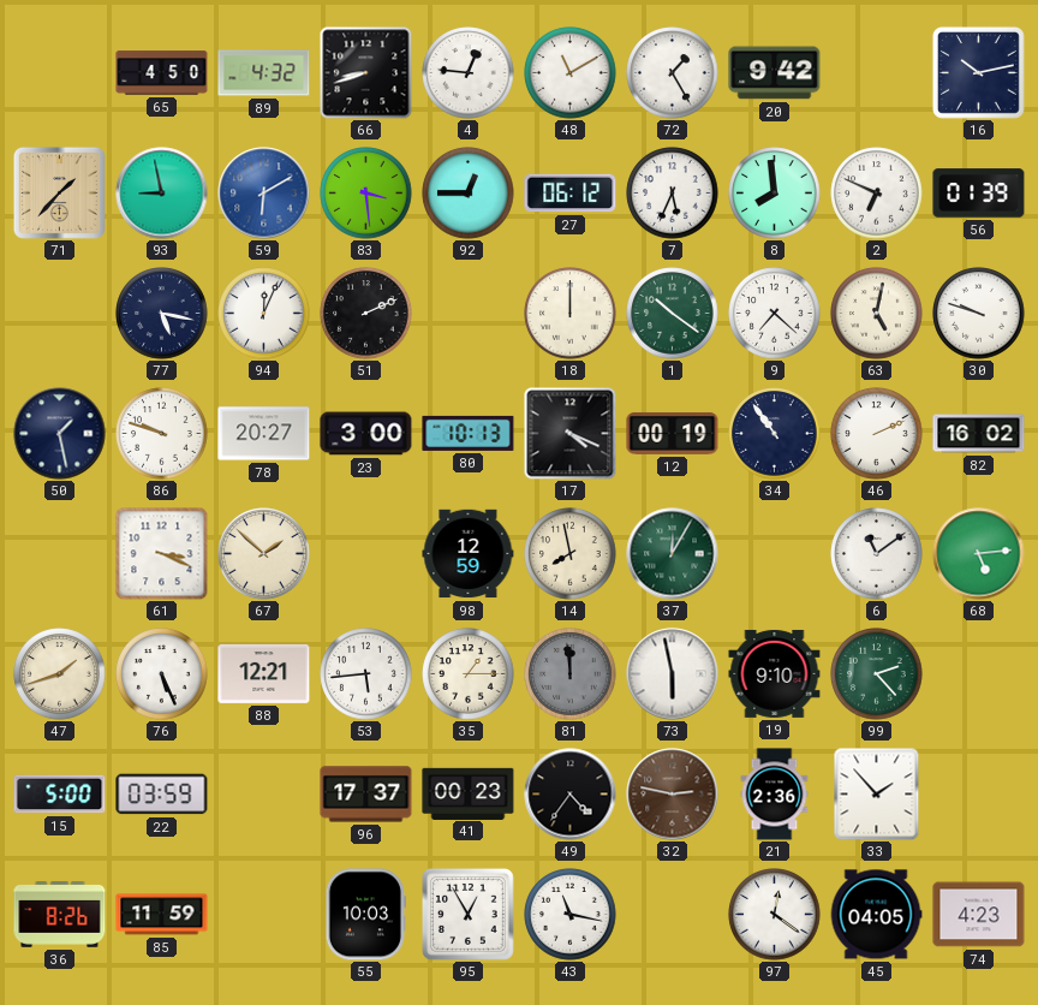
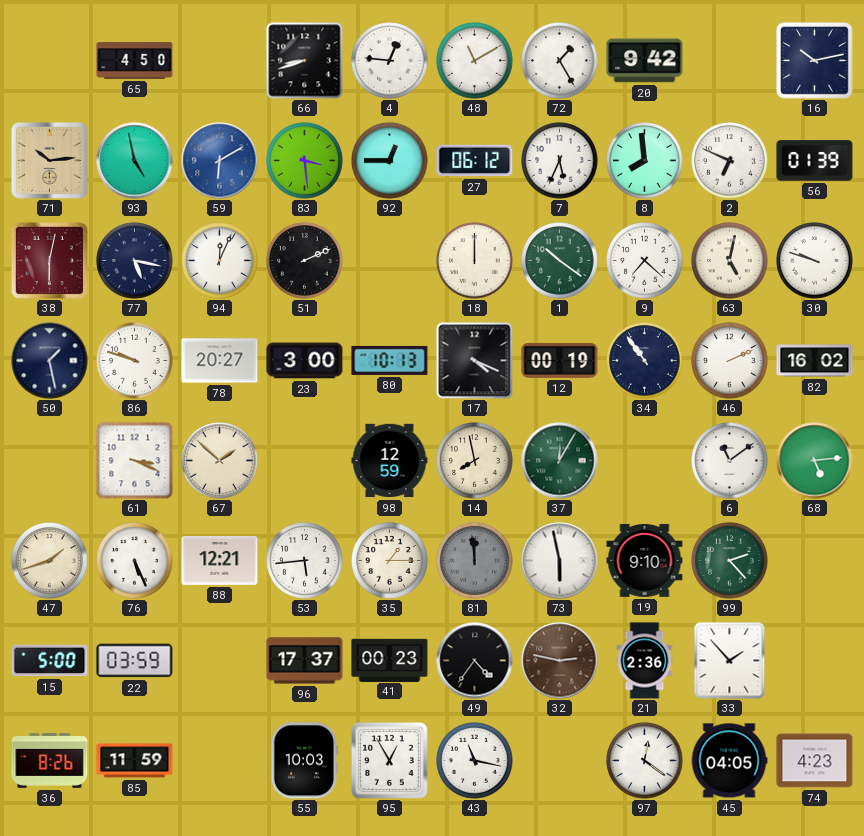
89: 4:32 -> none (264, 73)
71: 1:37 -> 10:14 (49, 160)
93: 8:58 -> 4:58 (135, 161)
38: none -> 6:02 (49, 260)
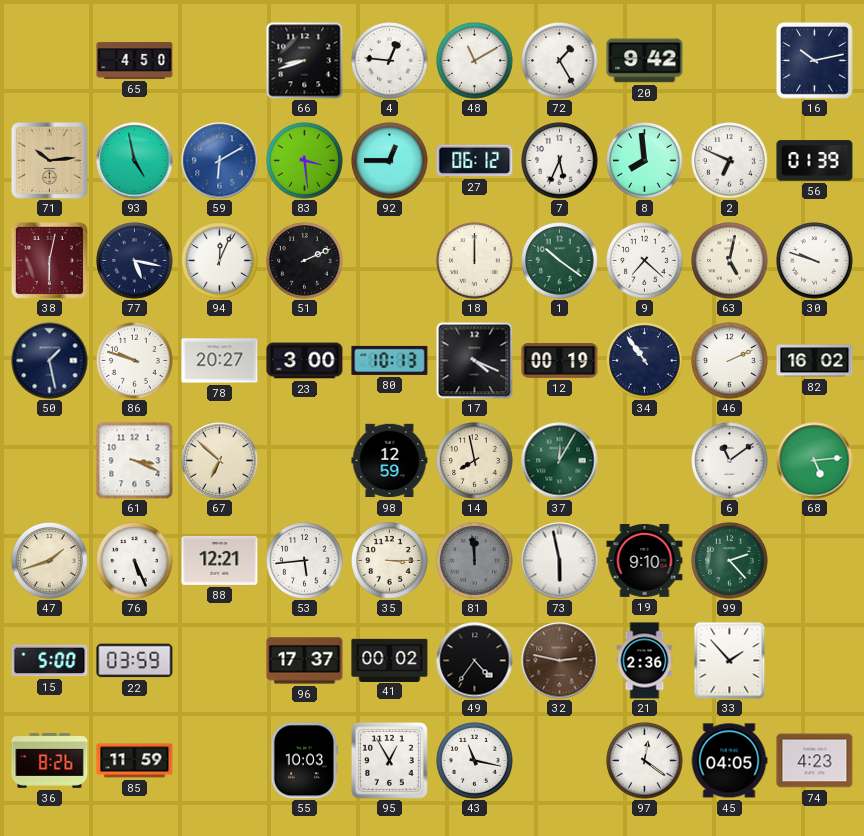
67: 1:52 -> 6:52 (220, 461)
35: 1:15 -> 3:15 (390, 561)
41: 00:23 -> 00:02 (390, 660)
